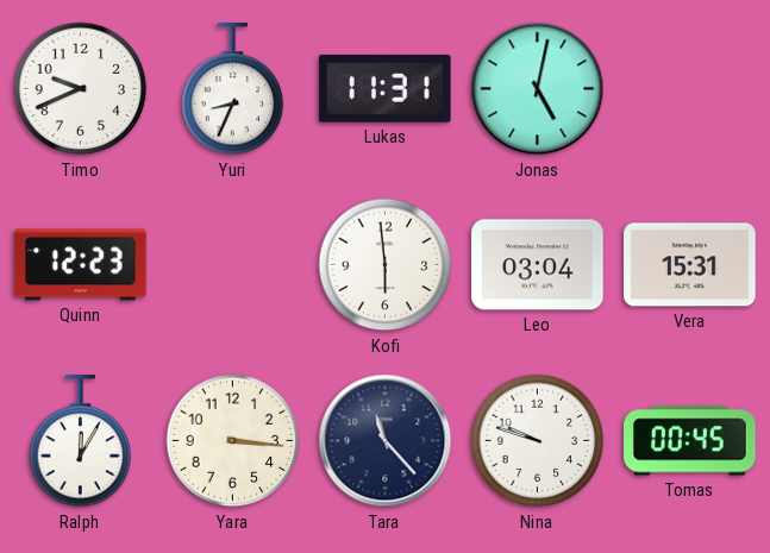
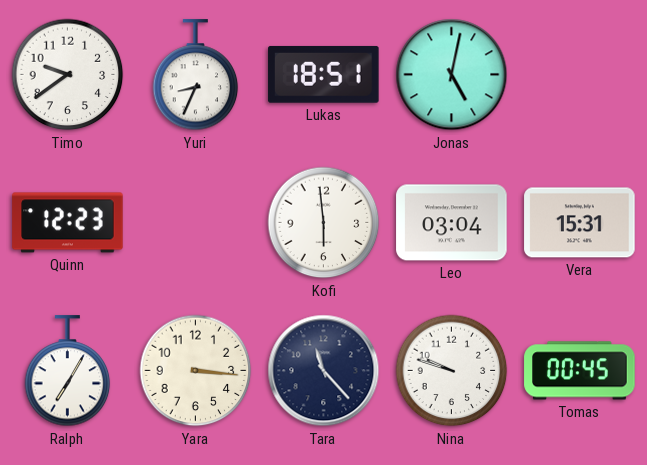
Timo: 9:41 -> 9:39 (68, 75)
Lukas: 11:31 -> 18:51 (324, 75)
Ralph: 12:05 -> 7:05 (68, 371)
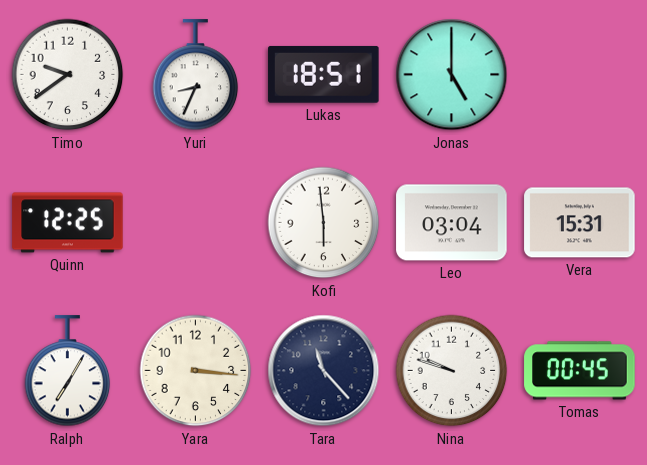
Jonas: 5:02 -> 5:00 (452, 75)
Quinn: 12:23 -> 12:25 (68, 223)
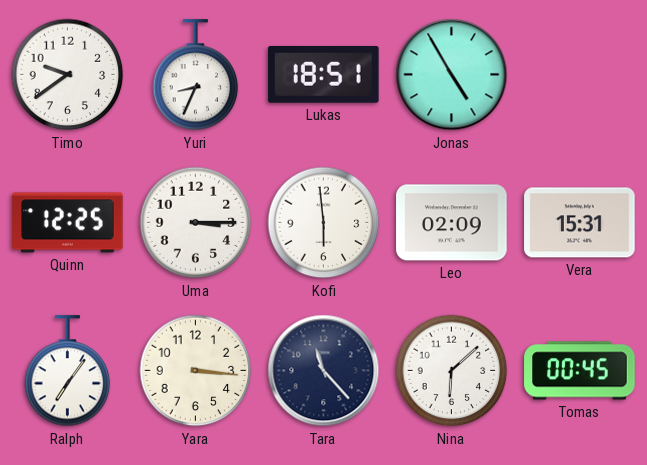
Jonas: 5:00 -> 4:55 (452, 75)
Uma: none -> 3:15 (196, 223)
Leo: 03:04 -> 02:09 (452, 223)
Ralph: 7:05 -> 7:06 (68, 371)
Nina: 9:48 -> 6:08 (452, 371)
